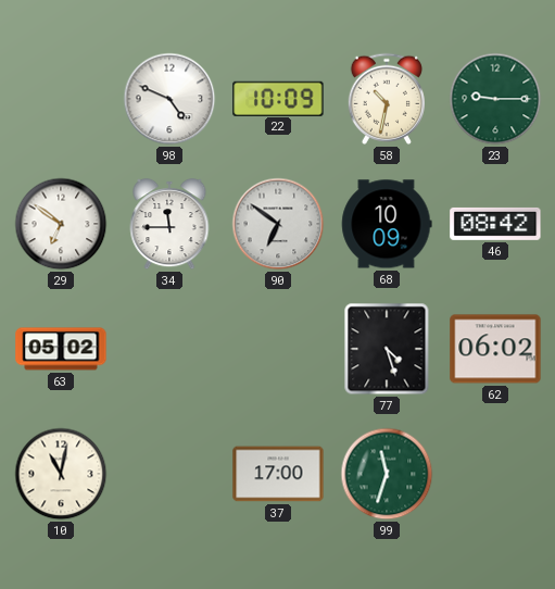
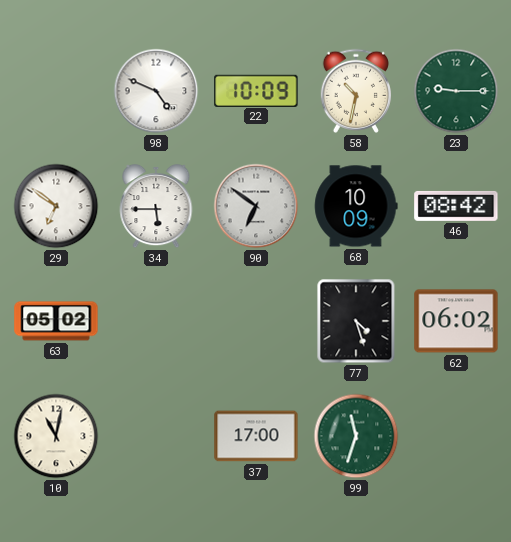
34: 11:45 -> 5:45 (156, 207)
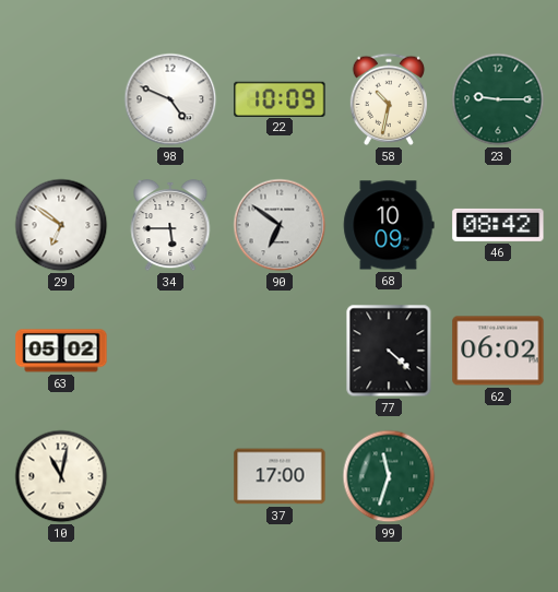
77: 4:27 -> 4:22 (389, 351)
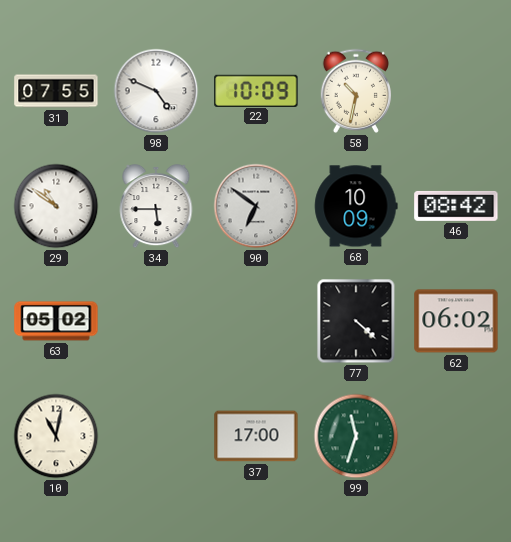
31: none -> 07:55 (56, 91)
23: 9:15 -> none (498, 99)
29: 6:51 -> 10:51 (56, 206)
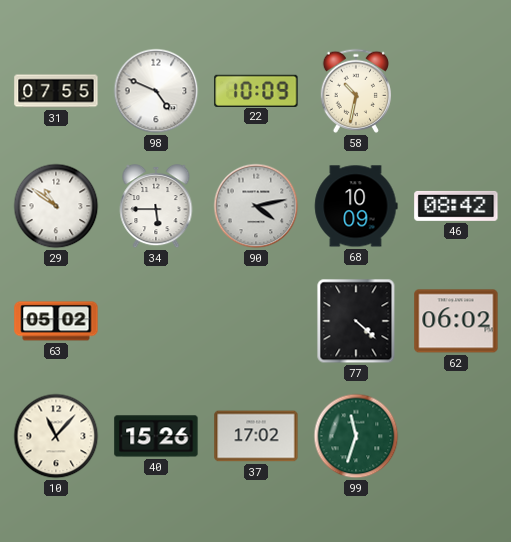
90: 6:51 -> 4:13 (256, 206)
10: 11:02 -> 11:07 (56, 436)
40: none -> 15:26 (156, 436)
37: 17:00 -> 17:02 (256, 436)
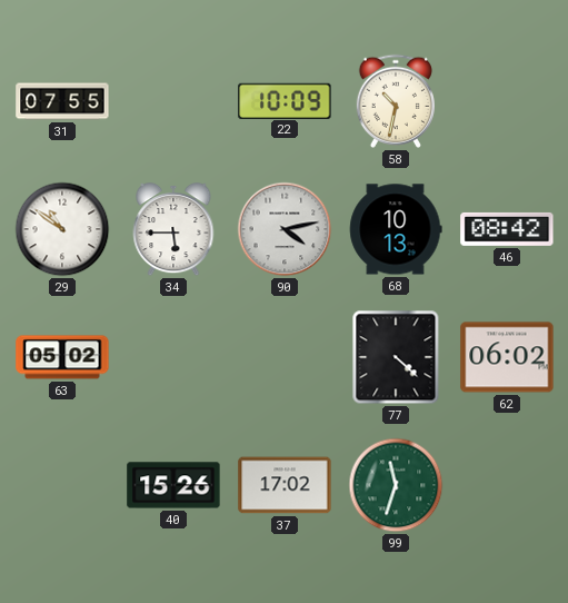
98: 4:49 -> none (156, 91)
68: 10:09 -> 10:13 (396, 229)
10: 11:07 -> none (56, 436)
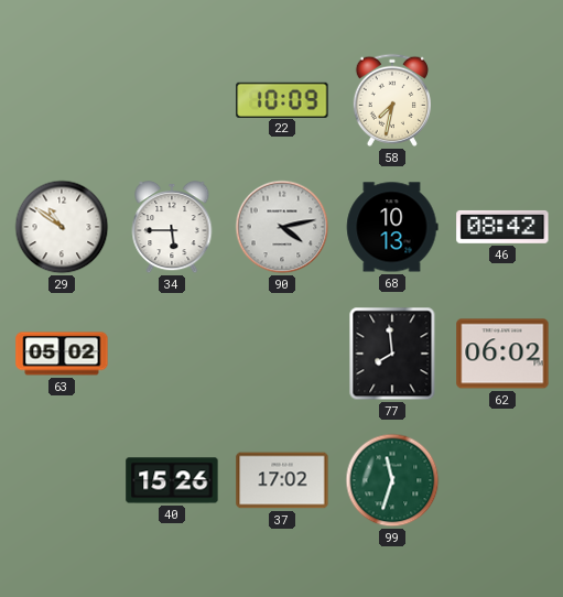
31: 07:55 -> none (62, 101)
58: 10:32 -> 7:32 (391, 100)
77: 4:22 -> 7:59 (392, 354)
